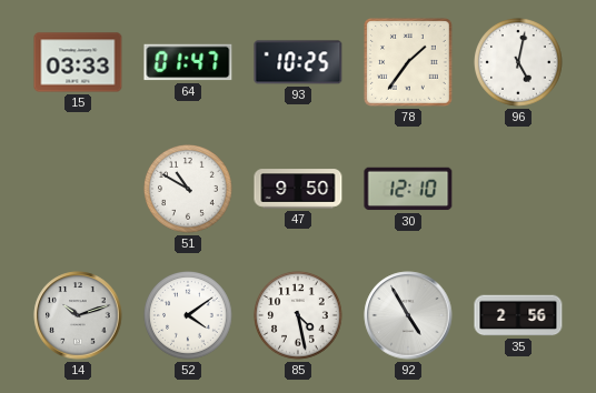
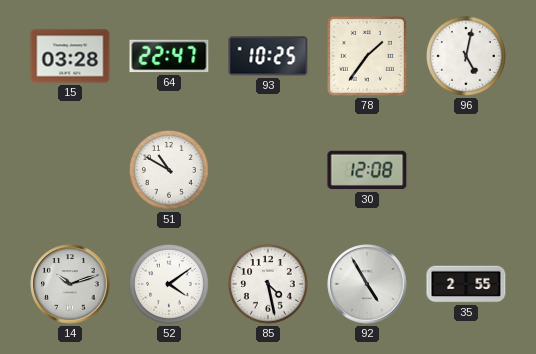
15: 03:33 -> 03:28 (70, 56)
64: 01:47 -> 22:47 (169, 56)
47: 9:50 -> none (298, 189)
30: 12:10 -> 12:08 (367, 170)
35: 2:56 -> 2:55 (466, 284)
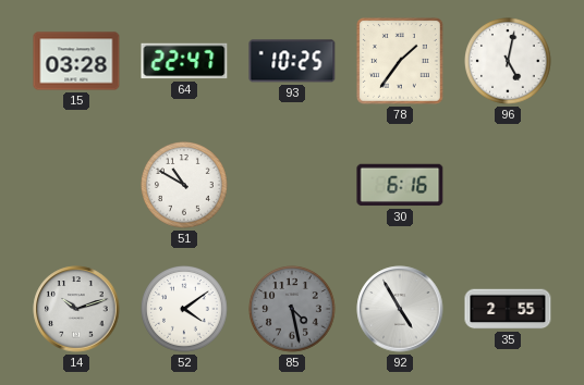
30: 12:08 -> 6:16 (400, 185)
85 dial: white -> grey (292, 309)
